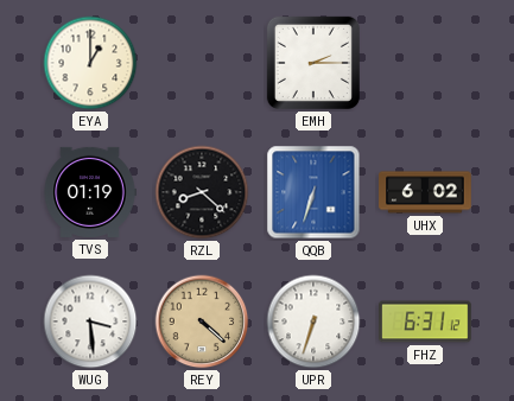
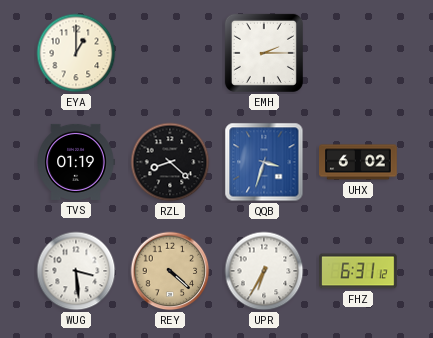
QQB: 6:33 -> 3:33 (264, 162)
UPR: 6:33 -> 6:35 (264, 271)
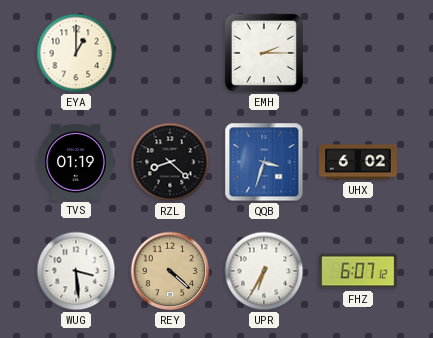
FHZ: 6:31 -> 6:07 (358, 271)
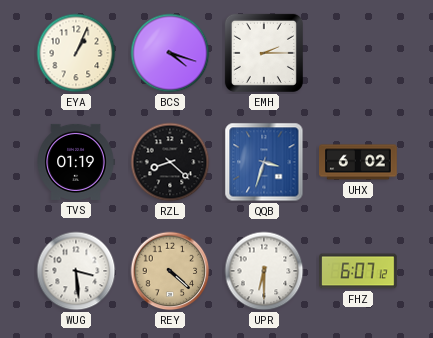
EYA: 1:00 -> 1:04 (76, 53)
BCS: none -> 4:18 (170, 53)
UPR: 6:35 -> 6:30 (264, 271)
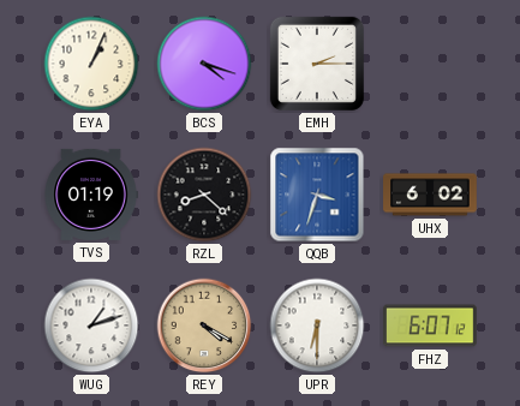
WUG: 3:29 -> 1:12 (91, 326)
REY: 4:22 -> 4:20 (204, 326)
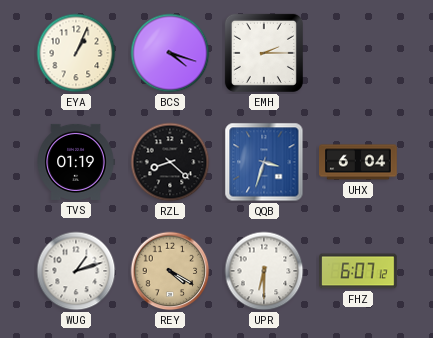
UHX: 6:02 -> 6:04 (358, 162)
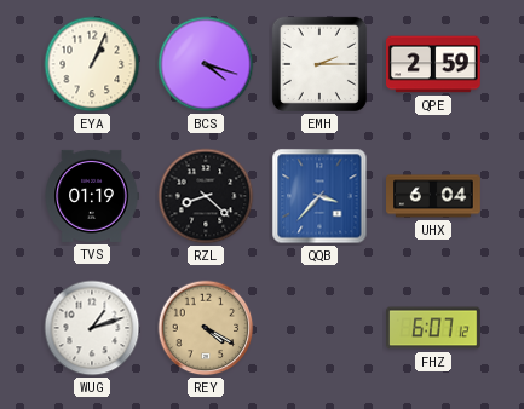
QPE: none -> 2:59 (434, 64)
QQB: 3:33 -> 3:37 (319, 196)
UPR: 6:30 -> none (264, 271)
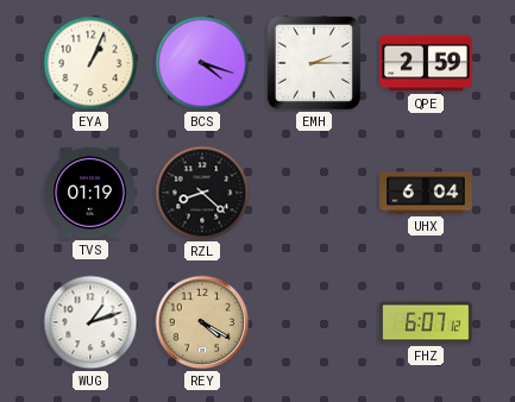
QQB: 3:37 -> none (319, 196)
